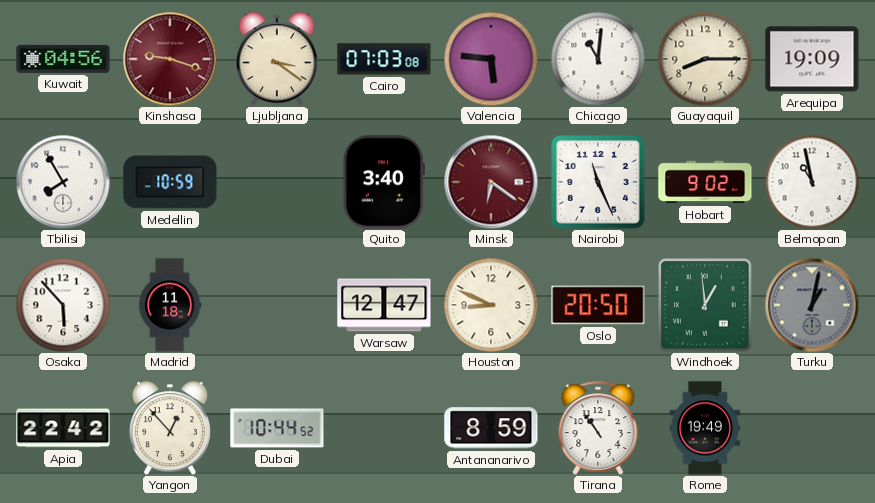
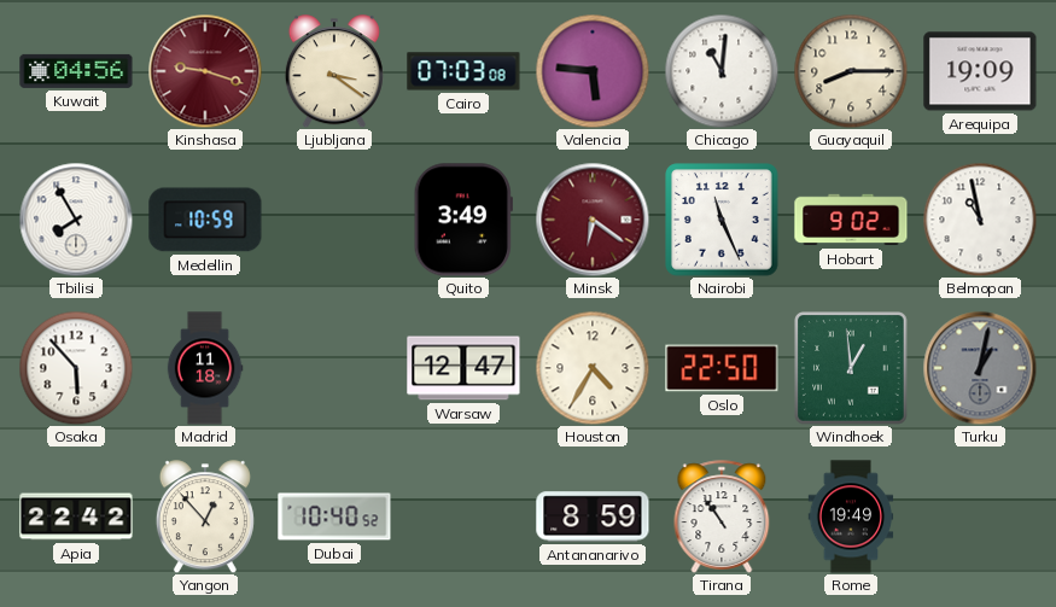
Quito: 3:40 -> 3:49 (463, 220)
Houston: 8:49 -> 4:35 (593, 368)
Oslo: 20:50 -> 22:50 (722, 368)
Dubai: 10:44 -> 10:40 (334, 516)
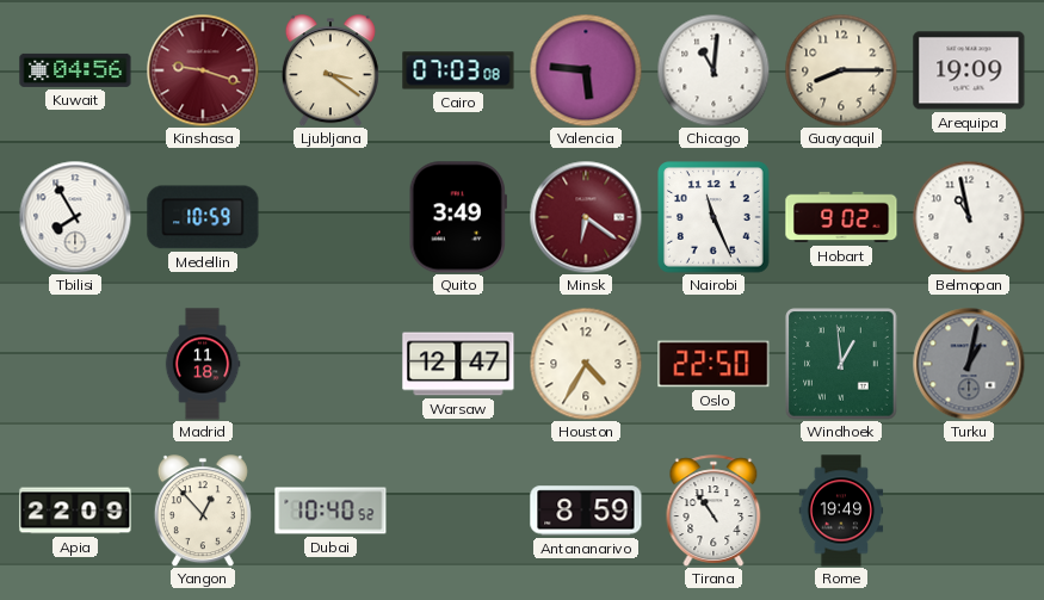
Osaka: 5:53 -> none (76, 368)
Apia: 22:42 -> 22:09 (75, 511)
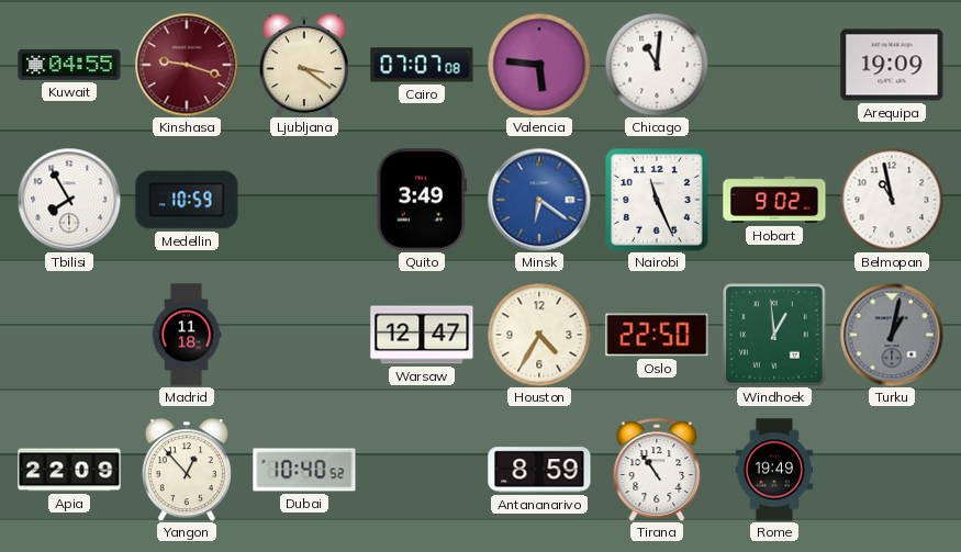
Kuwait: 04:56 -> 04:55 (69, 65)
Cairo: 07:03 -> 07:07 (422, 65)
Guayaquil: 8:15 -> none (841, 70)
Minsk dial: burgundy -> blue (539, 200)
